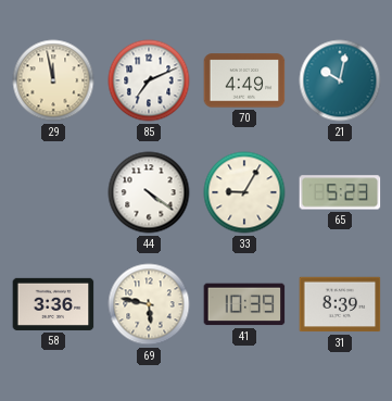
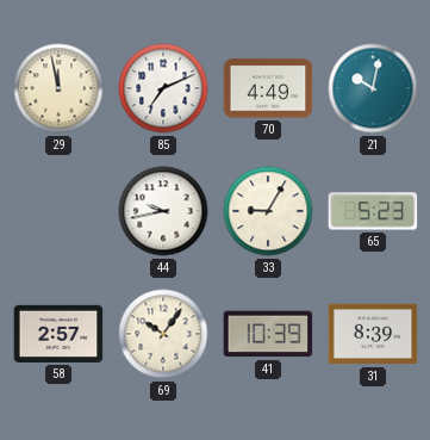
44: 4:21 -> 9:43 (163, 211)
58: 3:36 -> 2:57 (58, 334)
69: 5:47 -> 10:06 (163, 334)
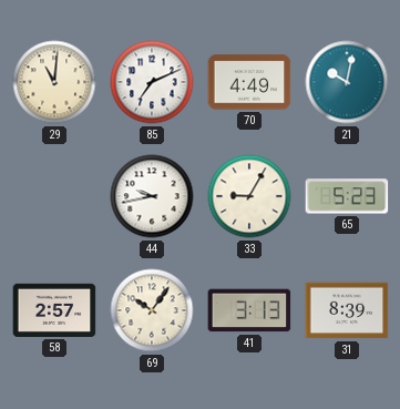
29: 11:58 -> 11:01 (54, 82)
41: 10:39 -> 3:13 (249, 310)
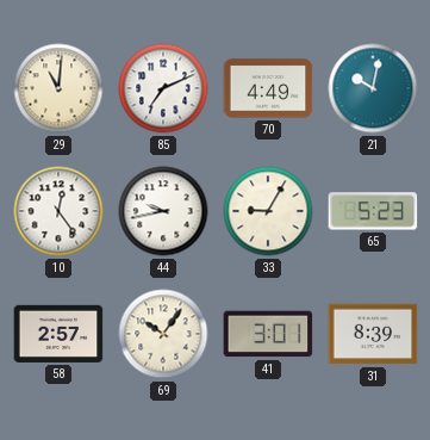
10: none -> 12:24 (58, 211)
41: 3:13 -> 3:01 (268, 334)
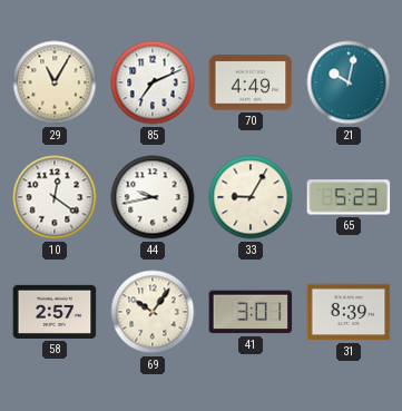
29: 11:01 -> 11:05 (55, 82)
10: 12:24 -> 12:21 (55, 197)
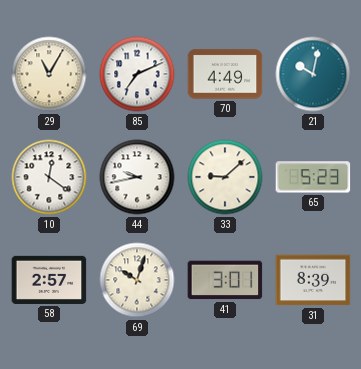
33: 9:05 -> 9:08 (225, 177)
69: 10:06 -> 10:03 (137, 280)
